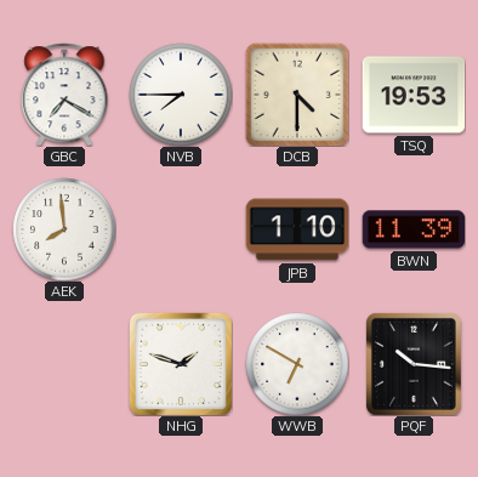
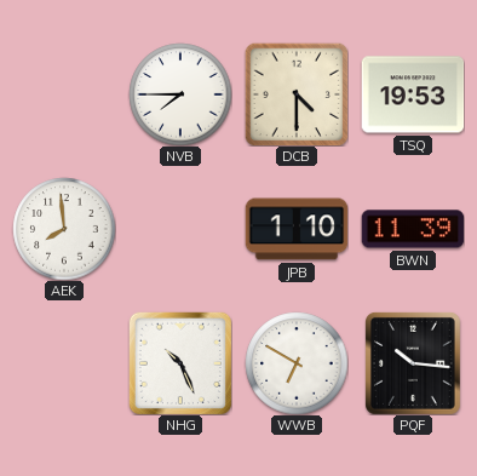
GBC: 7:20 -> none (64, 95)
NHG: 1:48 -> 10:26 (180, 363)
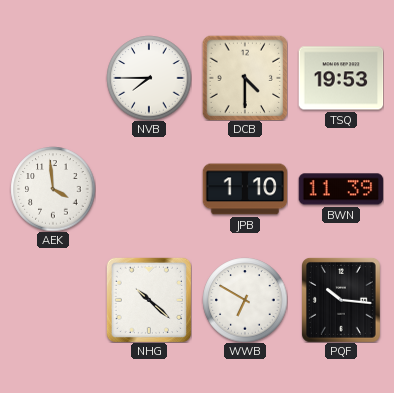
AEK: 7:59 -> 3:59 (53, 189)
NHG: 10:26 -> 10:22 (149, 300)
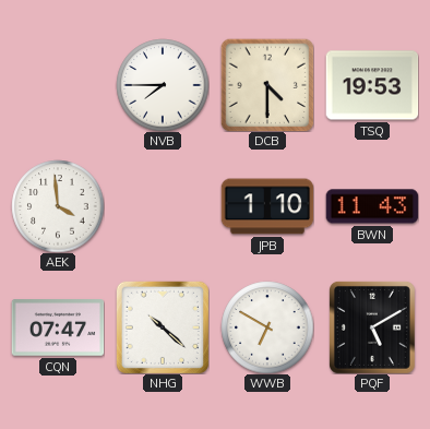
BWN: 11:39 -> 11:43 (372, 206)
CQN: none -> 07:47 (58, 327)
PQF: 10:16 -> 5:10 (372, 327)
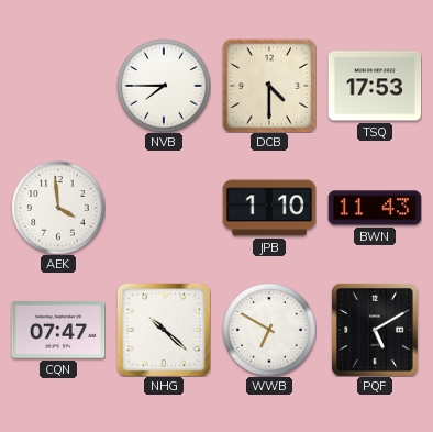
TSQ: 19:53 -> 17:53 (375, 86)
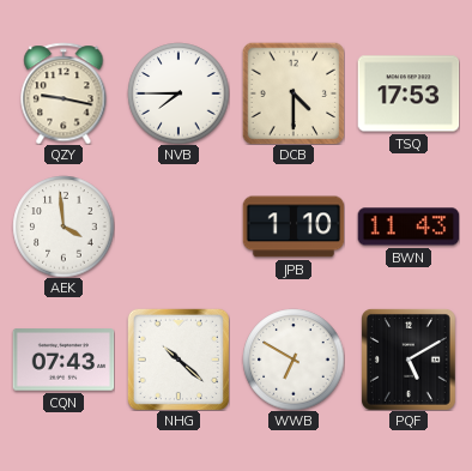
QZY: none -> 9:17 (63, 93)
CQN: 07:47 -> 07:43 (63, 360)
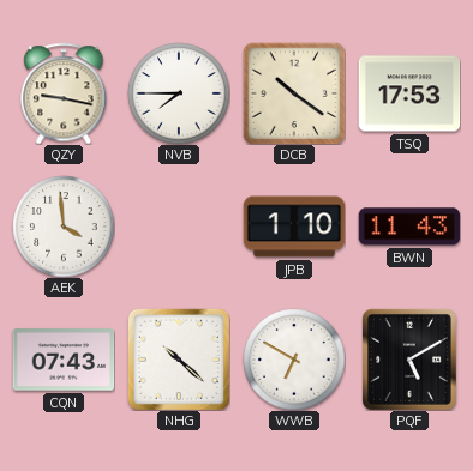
DCB: 4:30 -> 10:21 (294, 93)
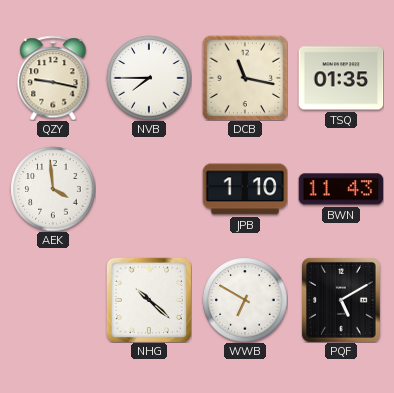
DCB: 10:21 -> 11:17 (245, 78)
TSQ: 17:53 -> 01:35 (341, 78)
CQN: 07:43 -> none (64, 360)
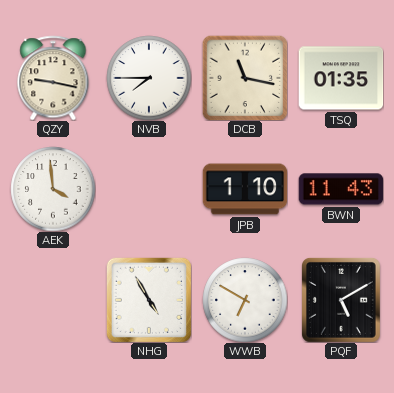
NHG: 10:22 -> 4:55 (149, 300)
